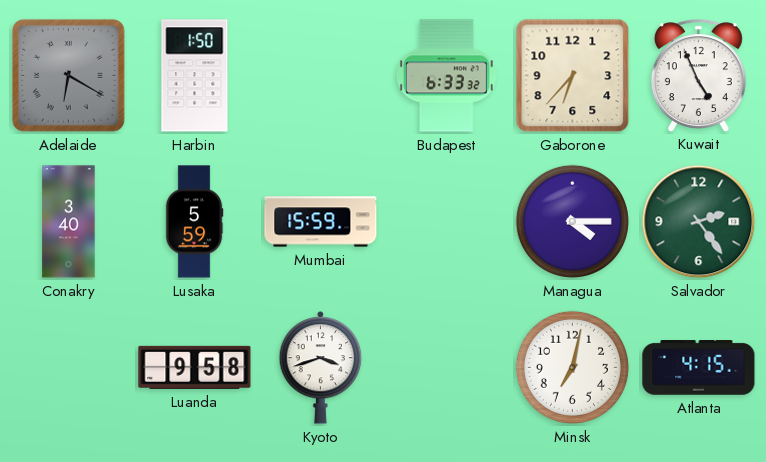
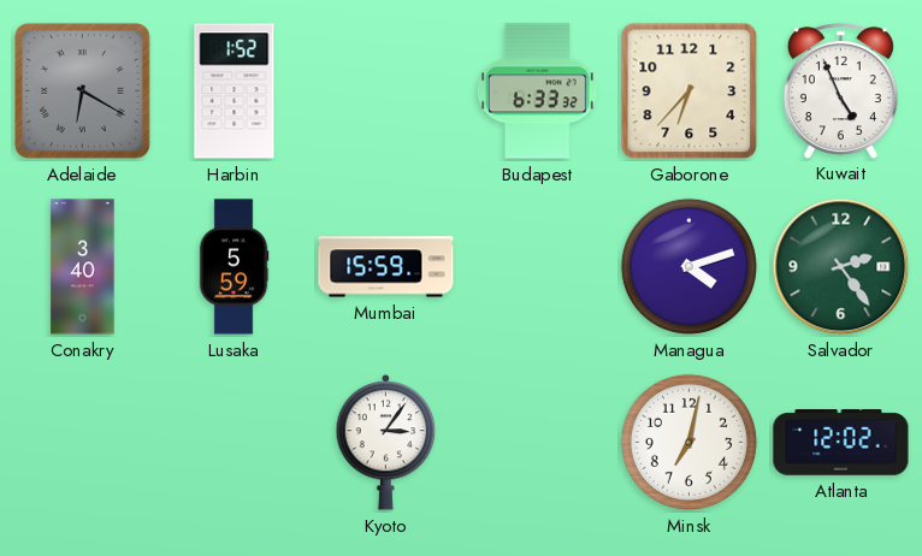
Harbin: 1:50 -> 1:52 (235, 91)
Managua: 4:15 -> 4:12 (688, 266)
Luanda: 9:58 -> none (195, 367)
Kyoto: 3:42 -> 3:06 (386, 443)
Atlanta: 4:15 -> 12:02 (841, 443)
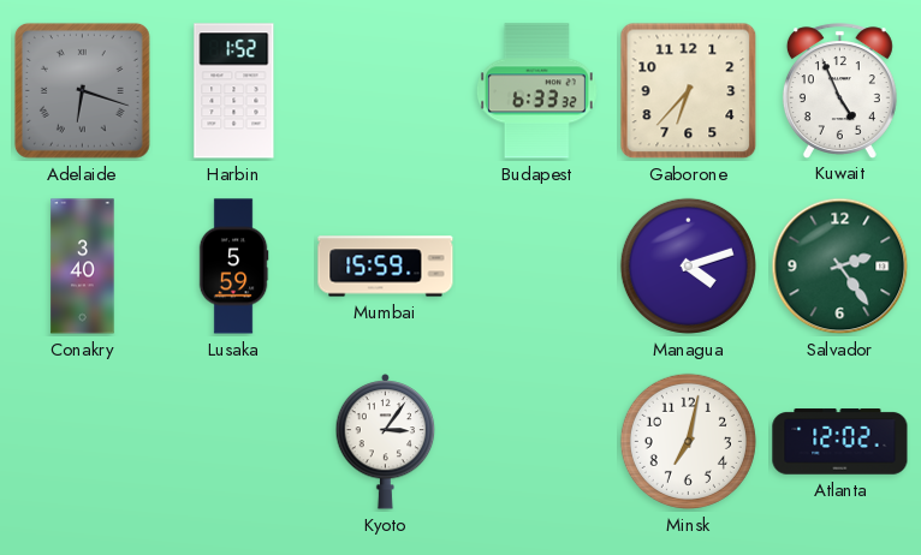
Adelaide: 6:20 -> 6:18 (82, 90)
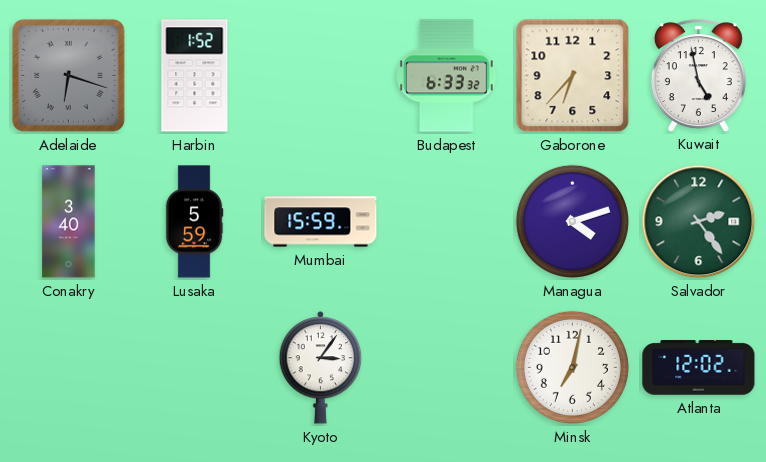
Kuwait: 4:56 -> 4:58 (698, 75)
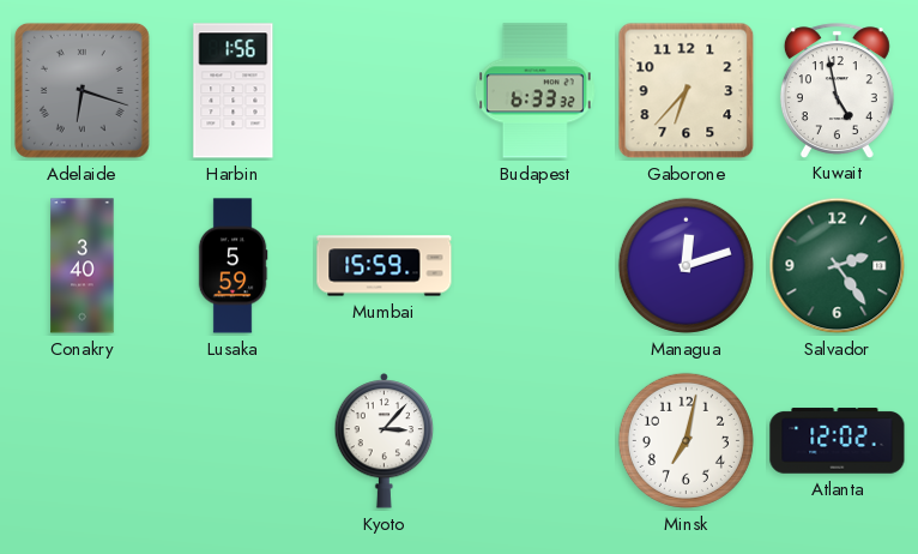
Harbin: 1:52 -> 1:56 (234, 91)
Managua: 4:12 -> 12:12 (686, 265)
Kyoto: 3:06 -> 3:07 (385, 441)
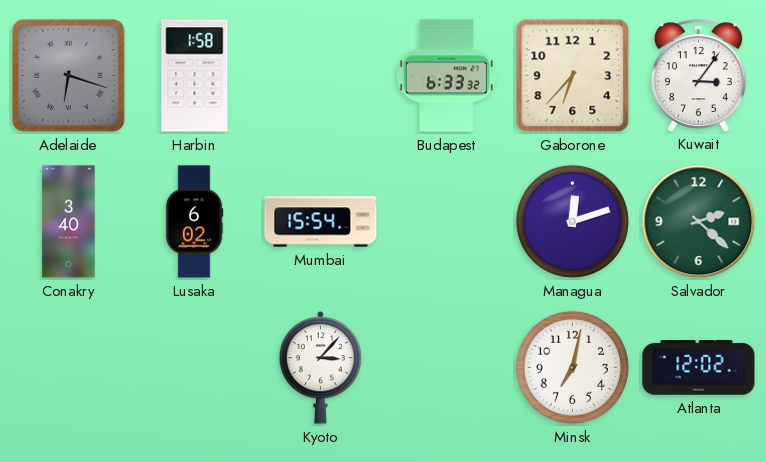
Harbin: 1:56 -> 1:58 (195, 76)
Kuwait: 4:58 -> 3:06 (698, 75)
Lusaka: 5:59 -> 6:02 (194, 222)
Mumbai: 15:59 -> 15:54 (321, 222)
Salvador: 2:24 -> 2:22 (699, 222)
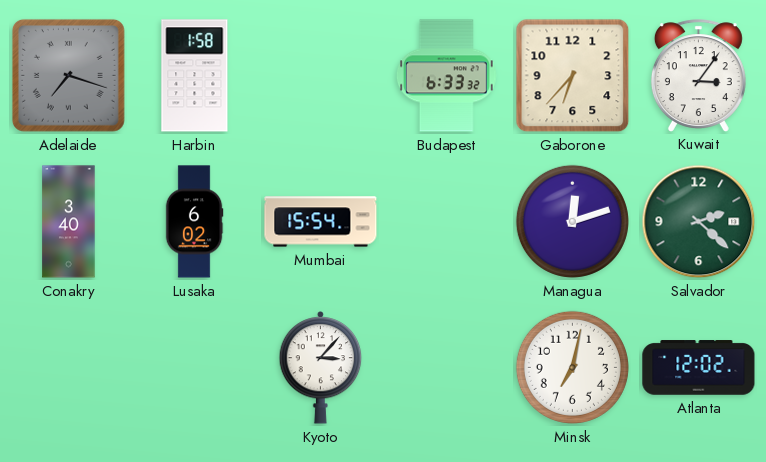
Adelaide: 6:18 -> 7:18 (68, 75)
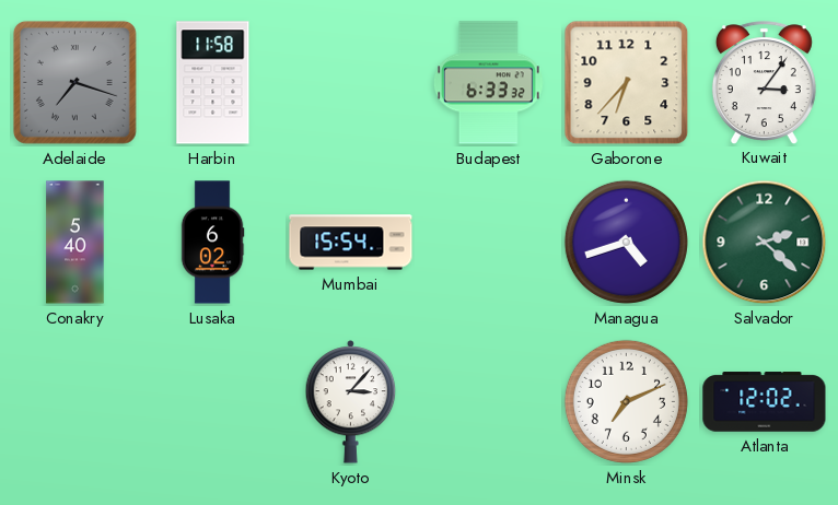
Harbin: 1:58 -> 11:58 (213, 83)
Conakry: 3:40 -> 5:40 (75, 243)
Managua: 12:12 -> 4:42 (626, 242)
Minsk: 7:02 -> 7:11 (626, 401)
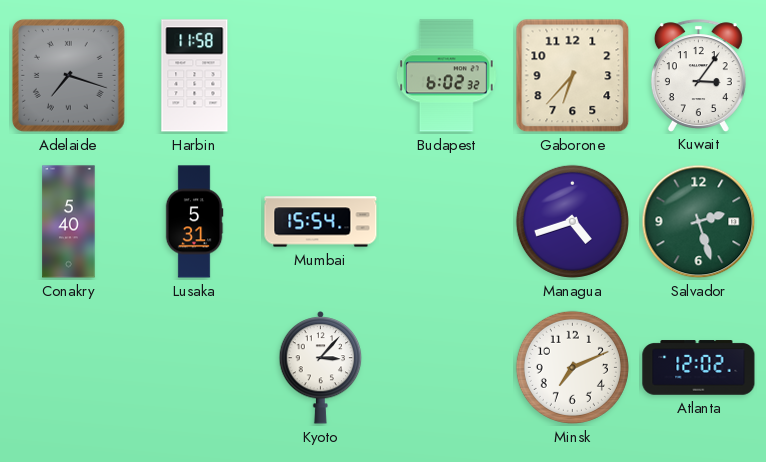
Budapest: 6:33 -> 6:02 (446, 76)
Lusaka: 6:02 -> 5:31 (194, 222)
Salvador: 2:22 -> 2:27 (699, 222)
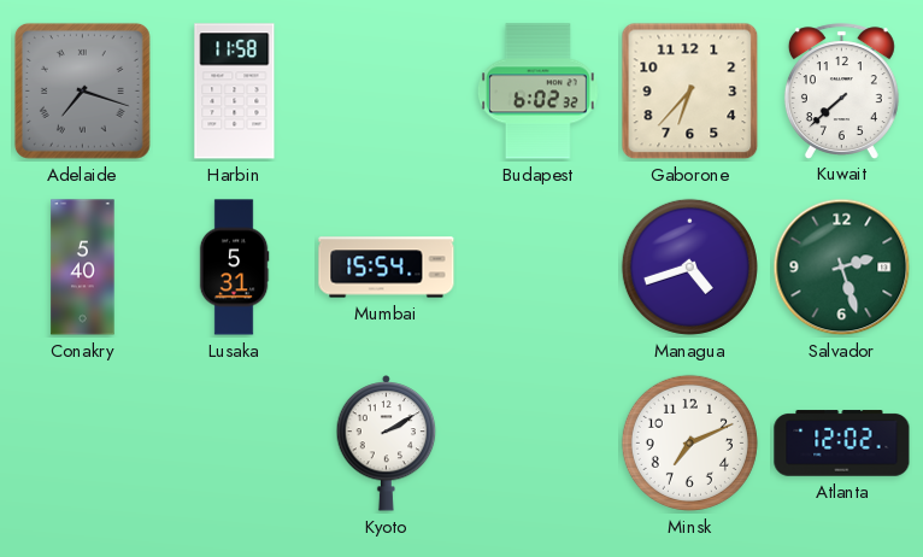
Kuwait: 3:06 -> 7:38 (841, 90)
Kyoto: 3:07 -> 2:10 (387, 444)
